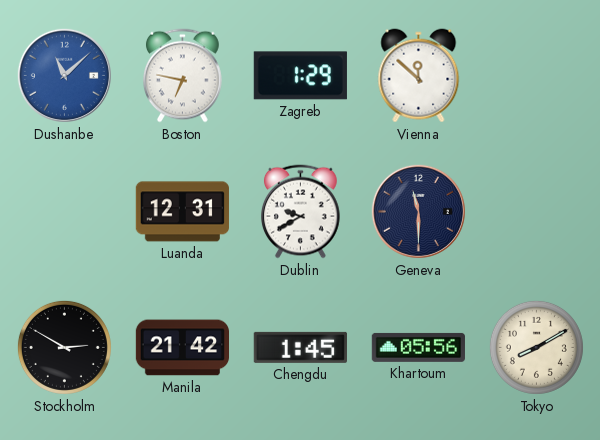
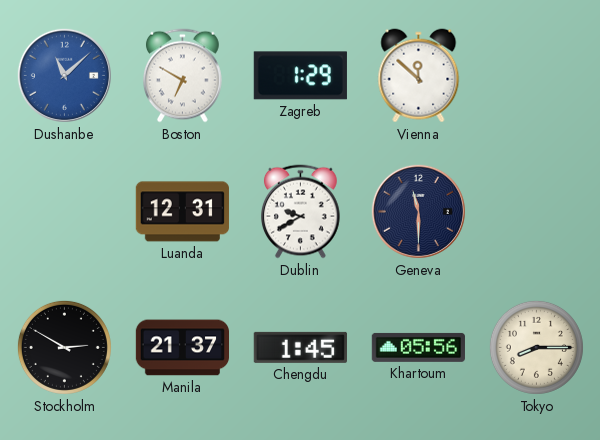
Boston: 6:47 -> 6:50 (183, 76)
Manila: 21:42 -> 21:37 (182, 348)
Tokyo: 8:10 -> 8:15 (536, 347)
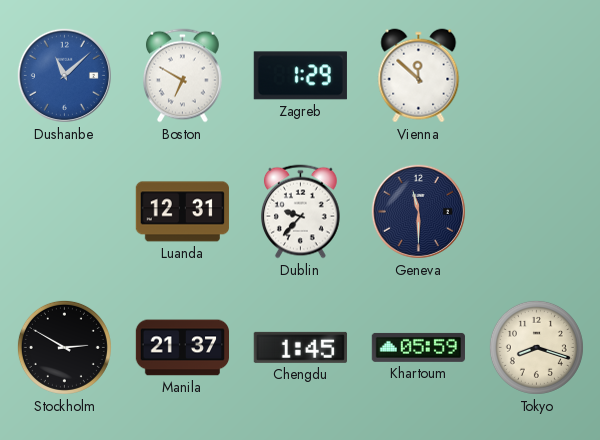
Dublin: 9:40 -> 9:37 (301, 212)
Khartoum: 05:56 -> 05:59 (418, 347)
Tokyo: 8:15 -> 8:18 (536, 347)
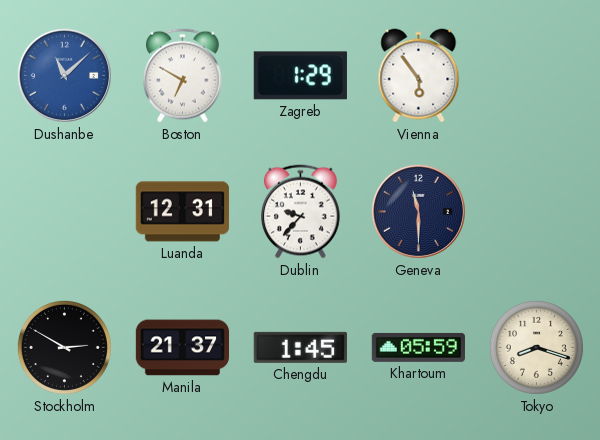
Vienna: 11:52 -> 5:54 (419, 76)
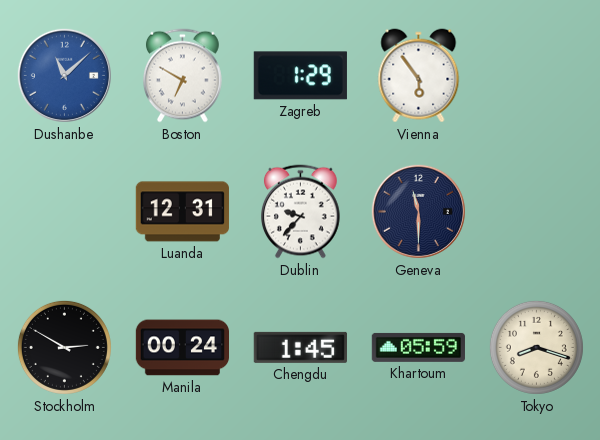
Manila: 21:37 -> 00:24 (182, 348)
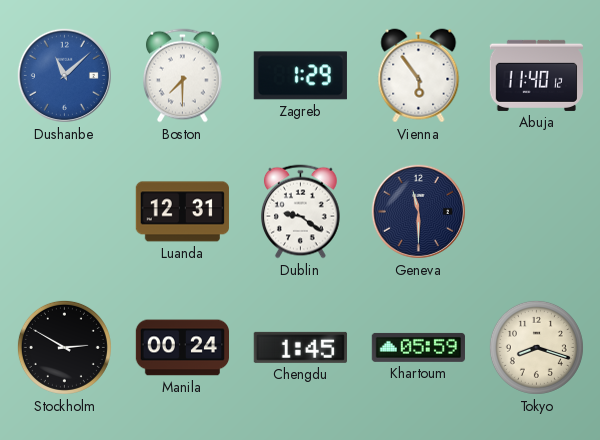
Boston: 6:50 -> 7:30 (183, 76)
Abuja: none -> 11:40 (536, 75)
Dublin: 9:37 -> 9:21 (301, 212)
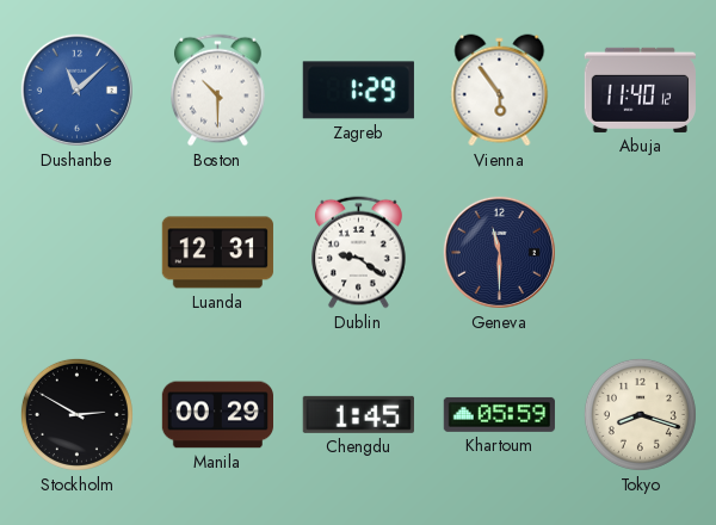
Boston: 7:30 -> 10:30 (218, 91)
Manila: 00:24 -> 00:29 (217, 415)
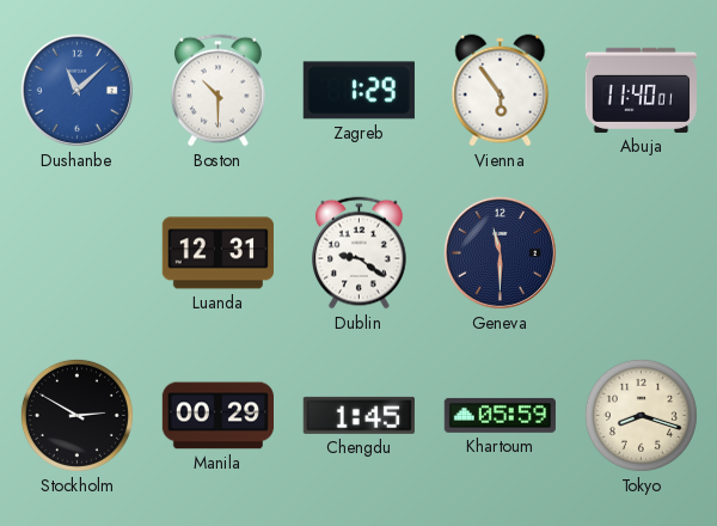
Abuja: 11:40:12 -> 11:40:01 (641, 90)
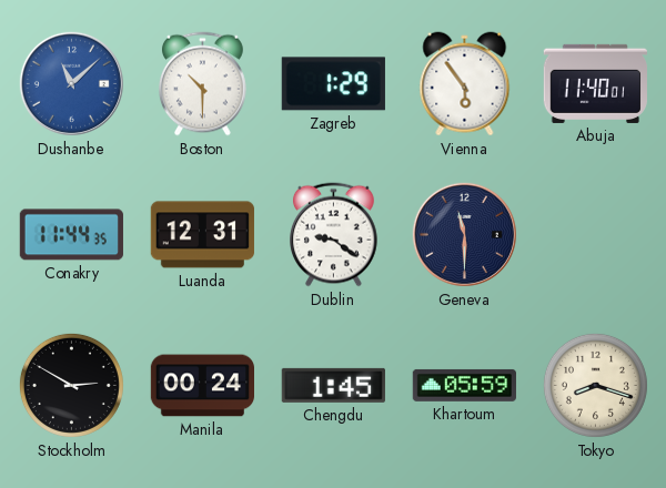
Conakry: none -> 11:44 (71, 235)
Manila: 00:29 -> 00:24 (202, 386)
